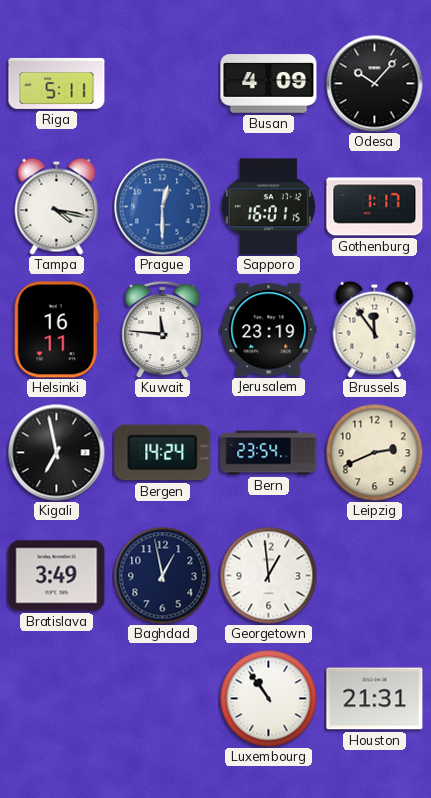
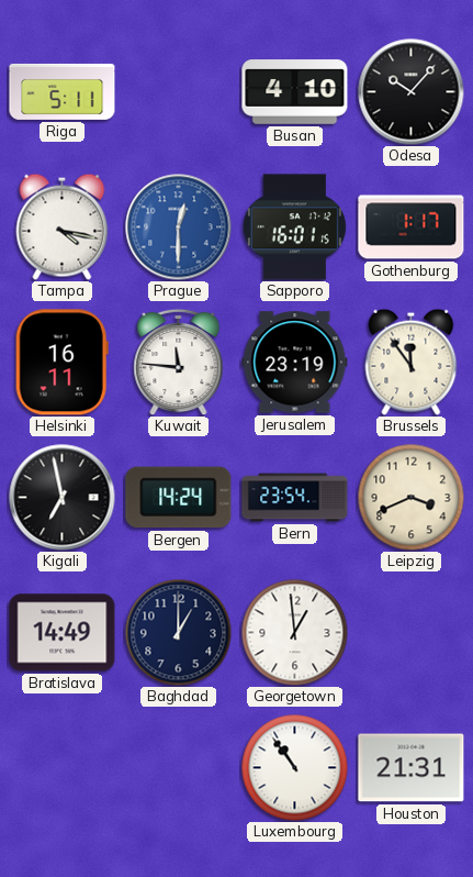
Busan: 4:09 -> 4:10 (295, 92)
Leipzig: 2:41 -> 3:41 (410, 497)
Bratislava: 3:49 -> 14:49 (63, 633)
Baghdad: 12:58 -> 1:00 (178, 632)
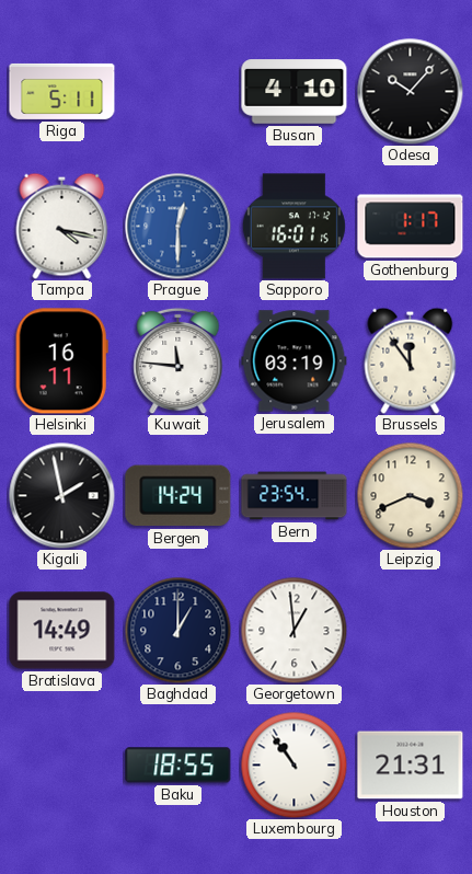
Jerusalem: 23:19 -> 03:19 (295, 361)
Kigali: 6:58 -> 1:58 (62, 496)
Baku: none -> 18:55 (179, 766)
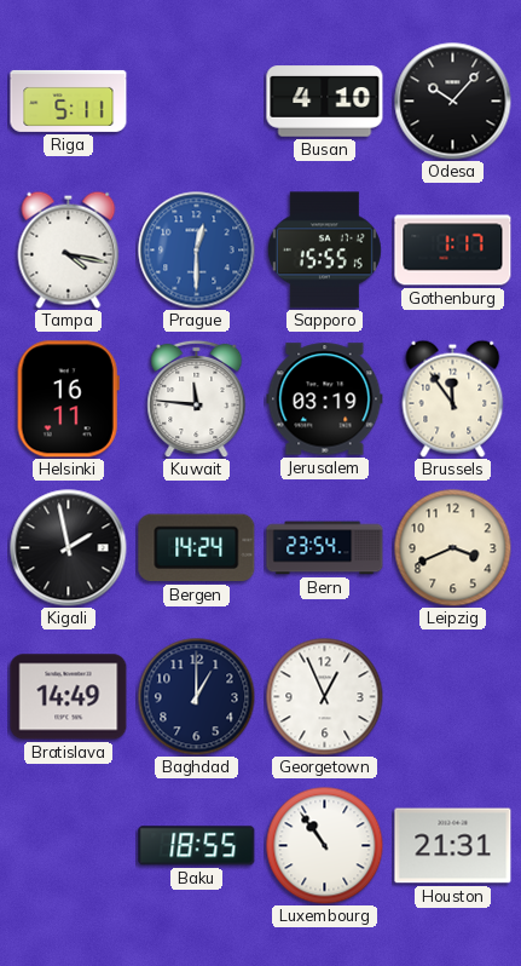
Sapporo: 16:01 -> 15:55 (324, 251)
Georgetown: 12:59 -> 12:56 (324, 696)
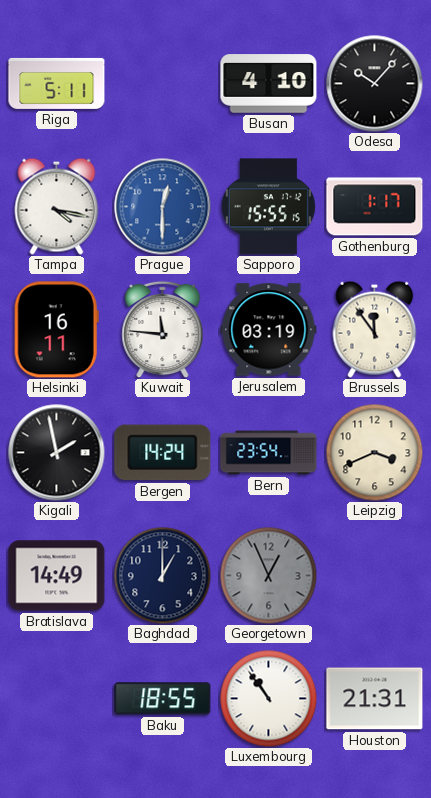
Georgetown dial: white -> grey (268, 575)
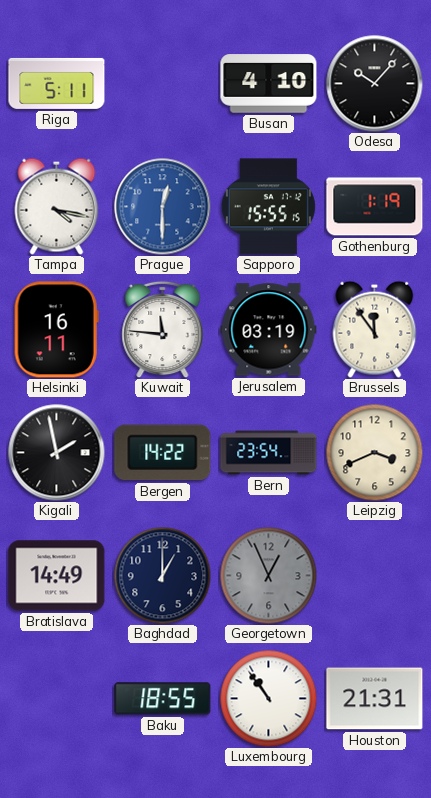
Gothenburg: 1:17 -> 1:19 (375, 207)
Bergen: 14:24 -> 14:22 (163, 453)
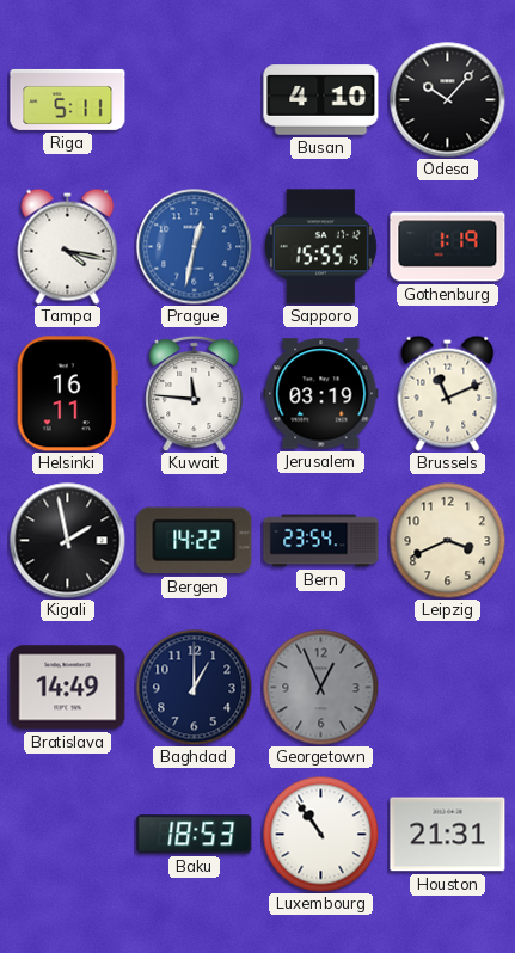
Prague: 12:30 -> 12:32 (195, 247)
Brussels: 11:54 -> 11:11 (448, 393)
Baku: 18:55 -> 18:53 (195, 835)
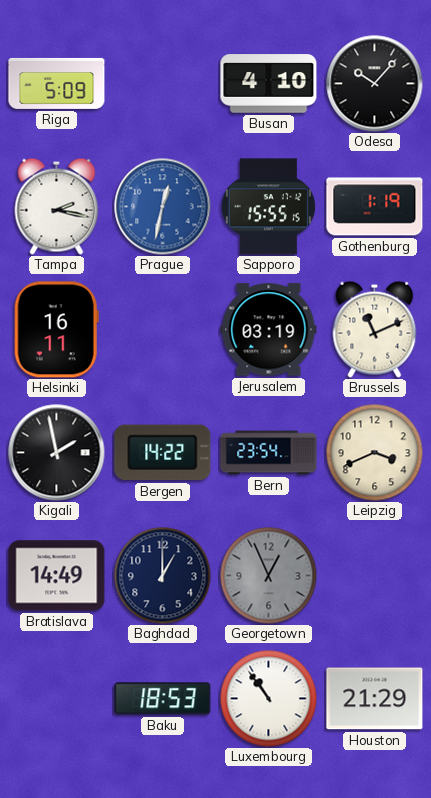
Riga: 5:11 -> 5:09 (57, 83)
Tampa: 4:17 -> 2:17 (57, 206)
Kuwait: 11:46 -> none (195, 393)
Houston: 21:31 -> 21:29 (375, 699)
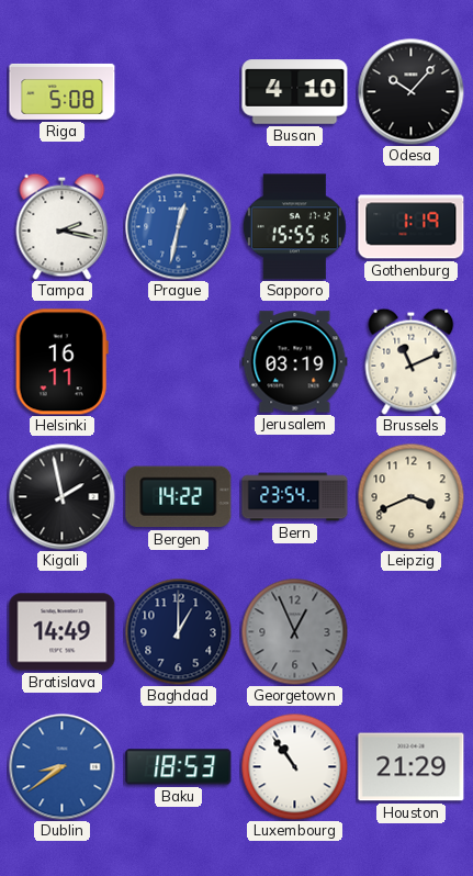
Riga: 5:09 -> 5:08 (63, 91)
Dublin: none -> 8:39 (63, 767)
